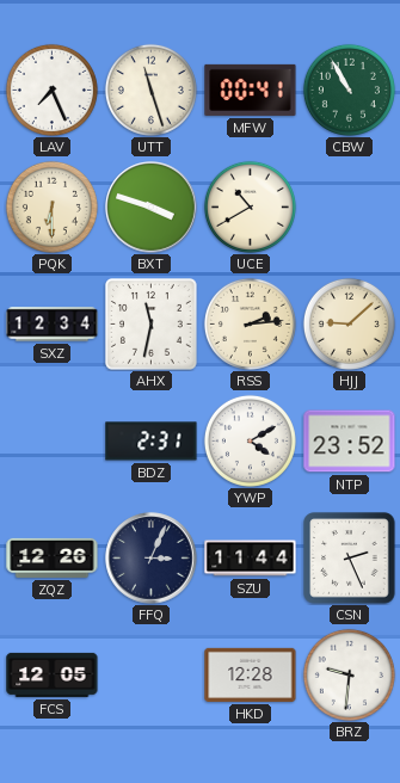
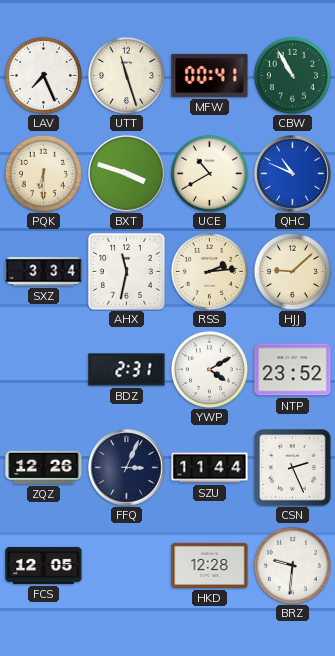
QHC: none -> 10:49 (293, 174)
SXZ: 12:34 -> 3:34 (44, 272)
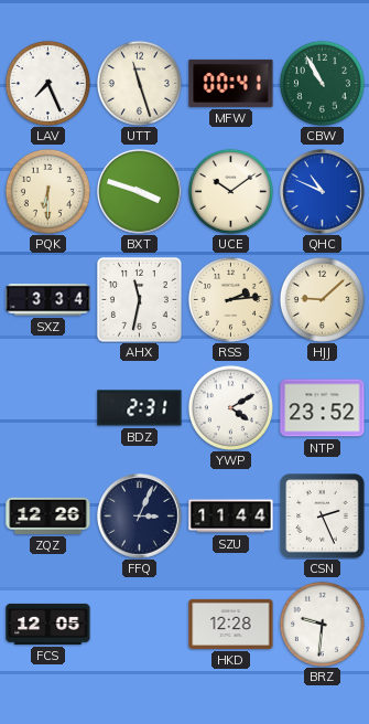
UCE: 10:40 -> 10:09 (230, 191)
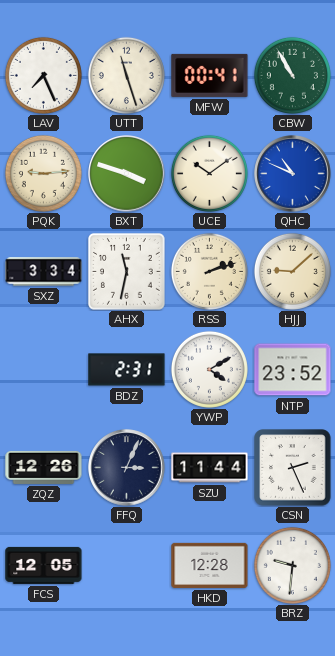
PQK: 6:30 -> 9:14 (43, 173)
RSS: 2:14 -> 2:12 (209, 271)
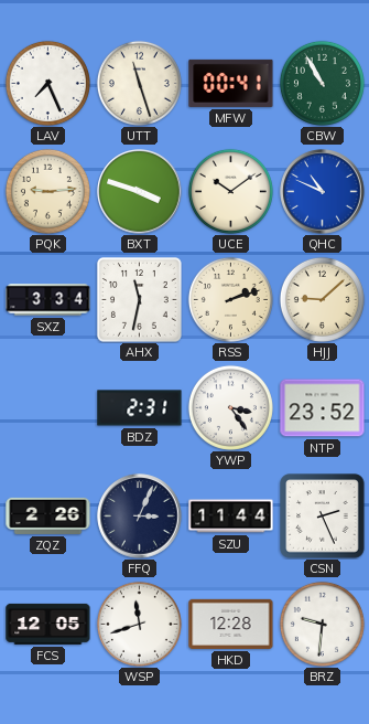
YWP: 4:10 -> 3:24 (230, 407)
ZQZ: 12:26 -> 2:26 (48, 515)
WSP: none -> 11:42 (139, 624)
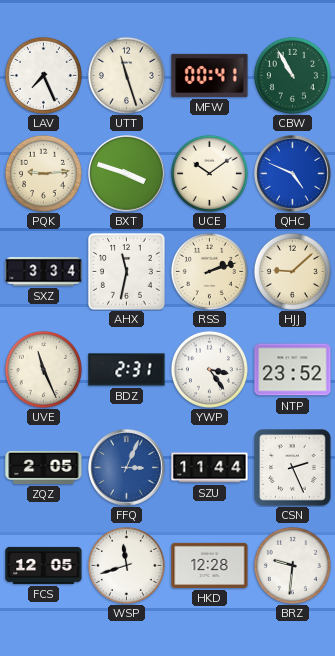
QHC: 10:49 -> 4:49 (293, 174)
UVE: none -> 11:26 (43, 369)
ZQZ: 2:26 -> 2:05 (44, 467)
FFQ dial: navy -> blue (127, 468)
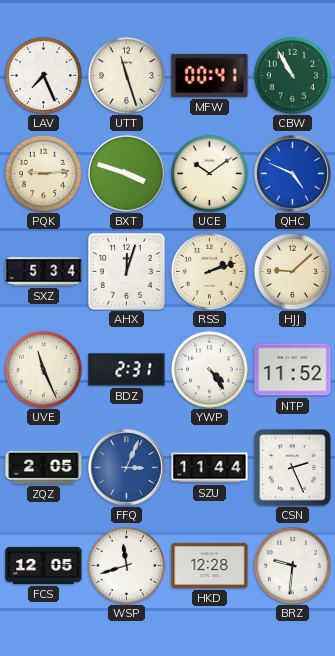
SXZ: 3:34 -> 5:34 (44, 272)
AHX: 11:32 -> 12:03 (127, 272)
YWP: 3:24 -> 4:24 (209, 369)
NTP: 23:52 -> 11:52 (293, 370)
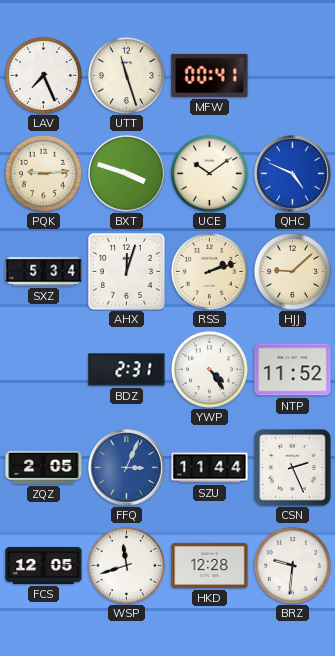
CBW: 10:55 -> none (292, 75)
UVE: 11:26 -> none (43, 369)
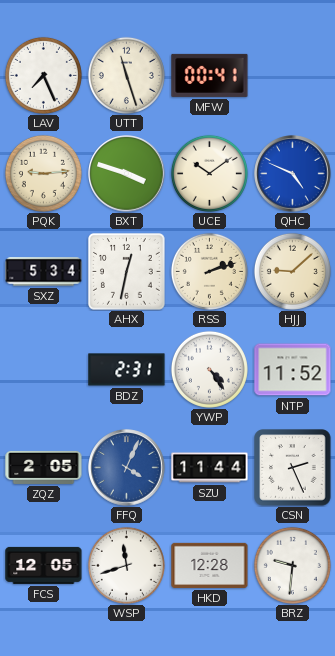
AHX: 12:03 -> 12:32 (127, 272)
FFQ: 3:04 -> 4:04 (127, 468)
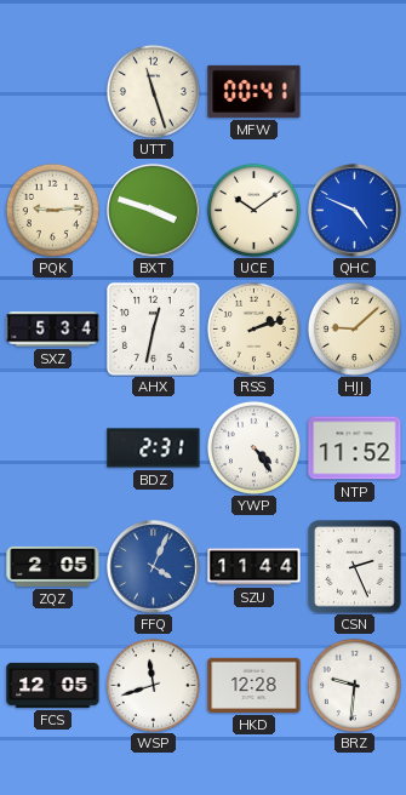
LAV: 7:26 -> none (43, 75)
